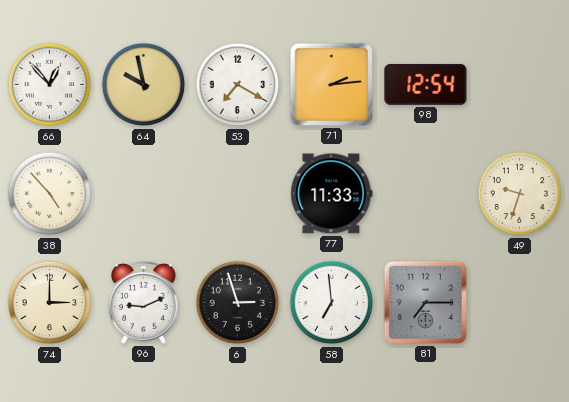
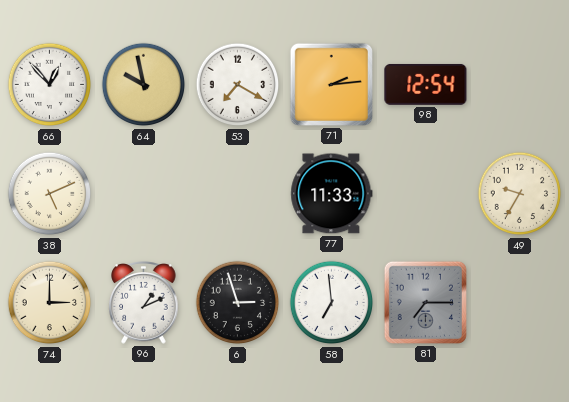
38: 4:53 -> 5:11 (50, 194)
49: 9:33 -> 9:35 (520, 194)
96: 9:11 -> 1:11 (144, 303)
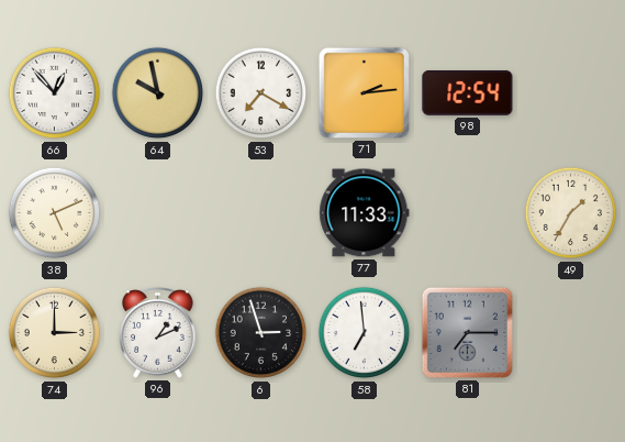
49: 9:35 -> 1:35 (571, 213)
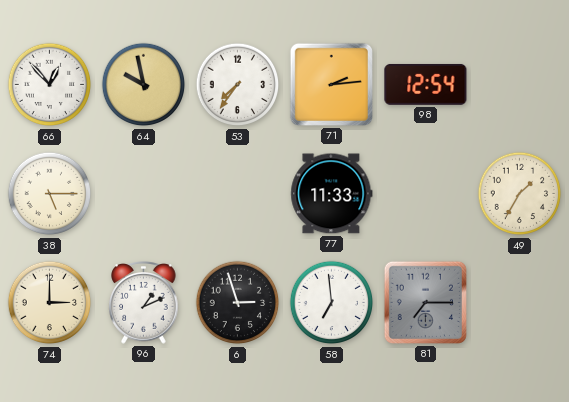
53: 7:20 -> 7:36 (238, 85)
38: 5:11 -> 5:15 (50, 194)
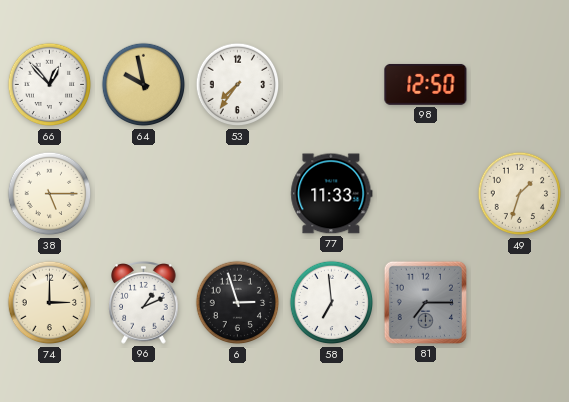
71: 2:14 -> none (331, 84)
98: 12:54 -> 12:50 (426, 84)
49: 1:35 -> 1:33 (520, 194)
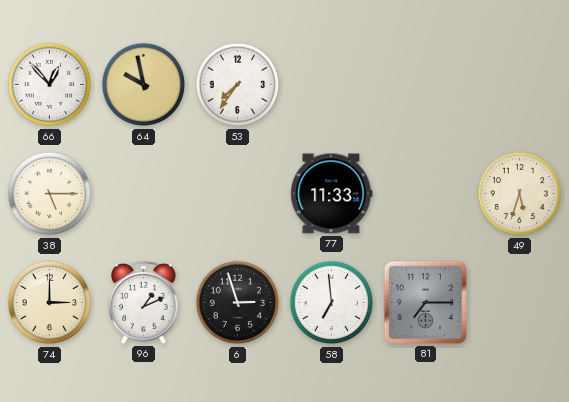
98: 12:50 -> none (426, 84)
49: 1:33 -> 5:33 (520, 194)
